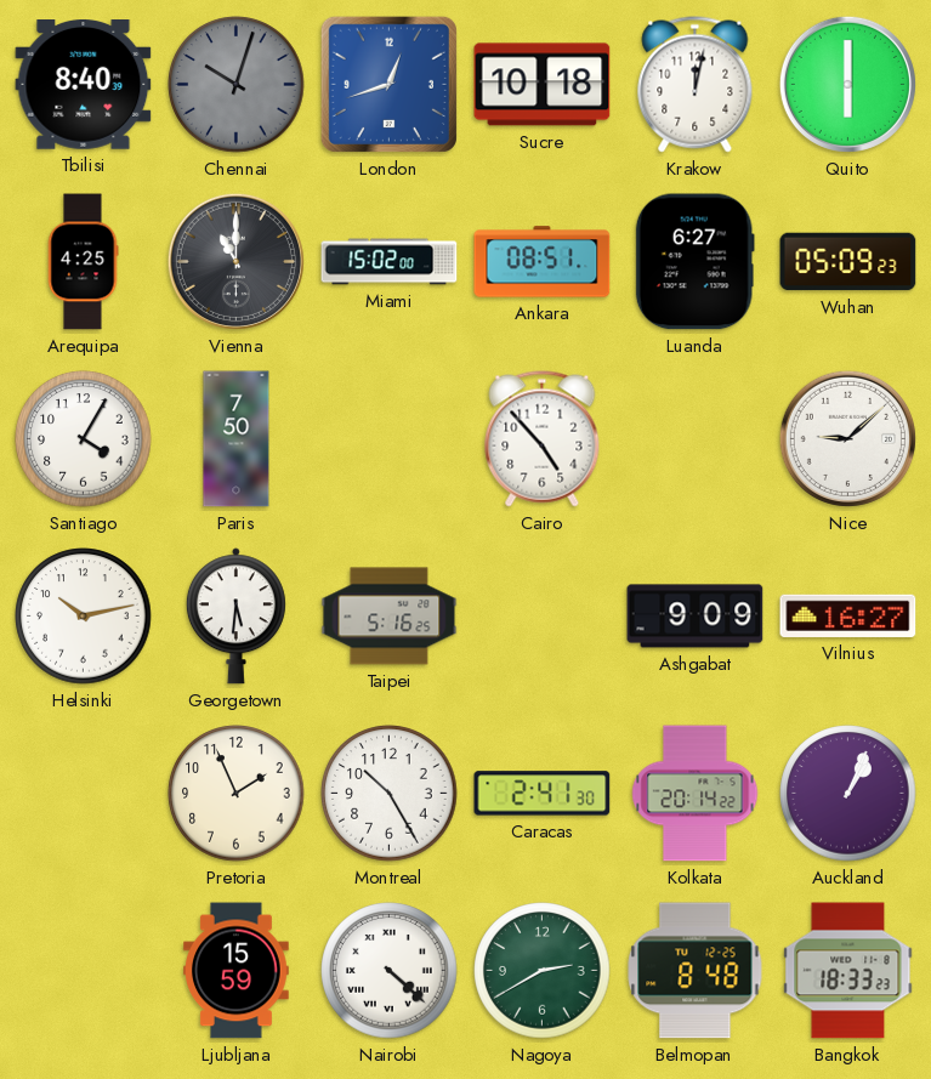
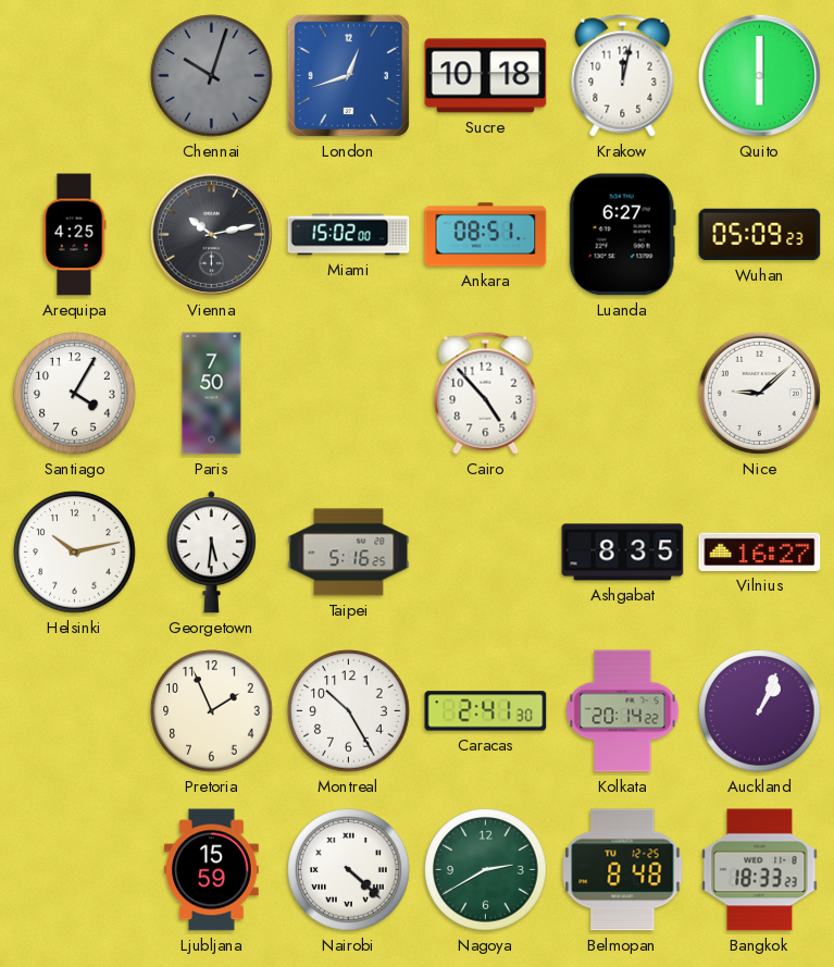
Tbilisi: 8:40 -> none (84, 85)
Vienna: 11:00 -> 10:13 (211, 234)
Ashgabat: 9:09 -> 8:35 (623, 553)
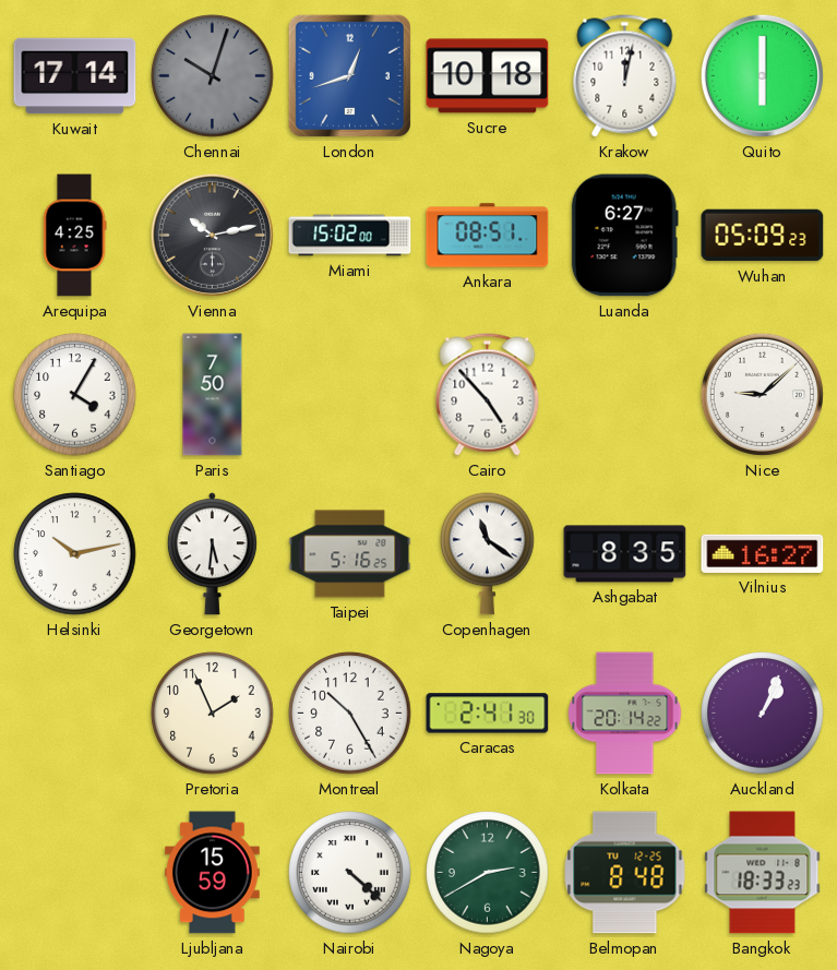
Kuwait: none -> 17:14 (75, 76)
Copenhagen: none -> 11:21 (488, 553)
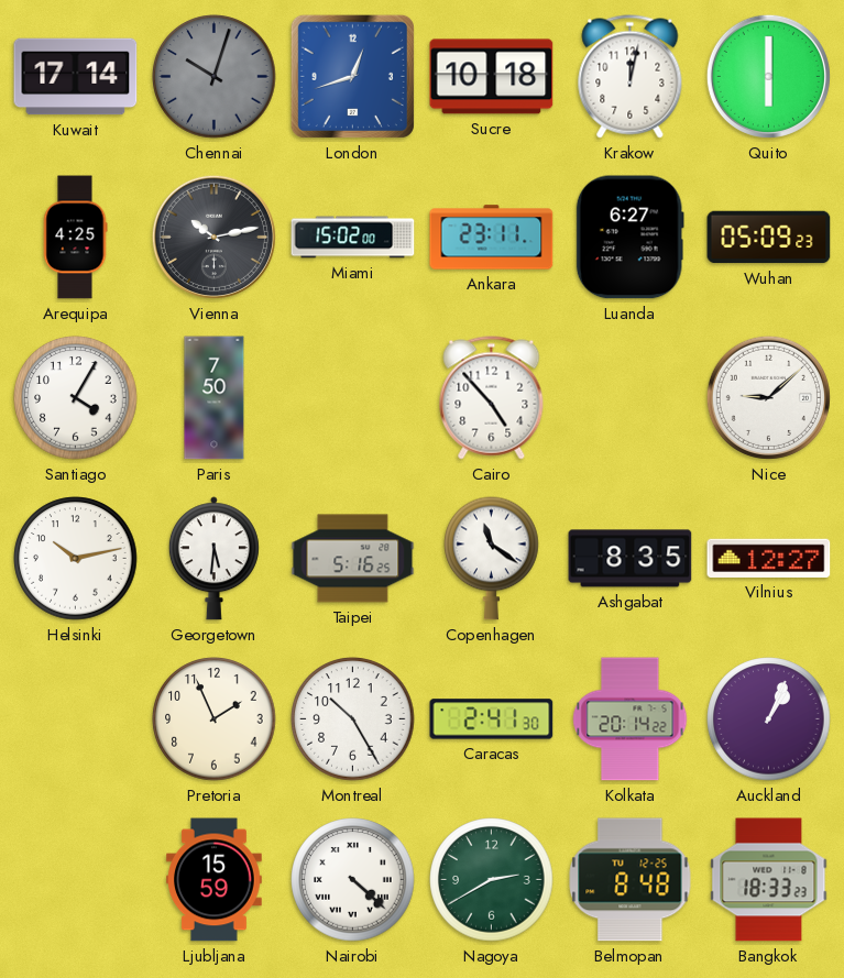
Ankara: 08:51 -> 23:11 (492, 238)
Vilnius: 16:27 -> 12:27 (769, 558)
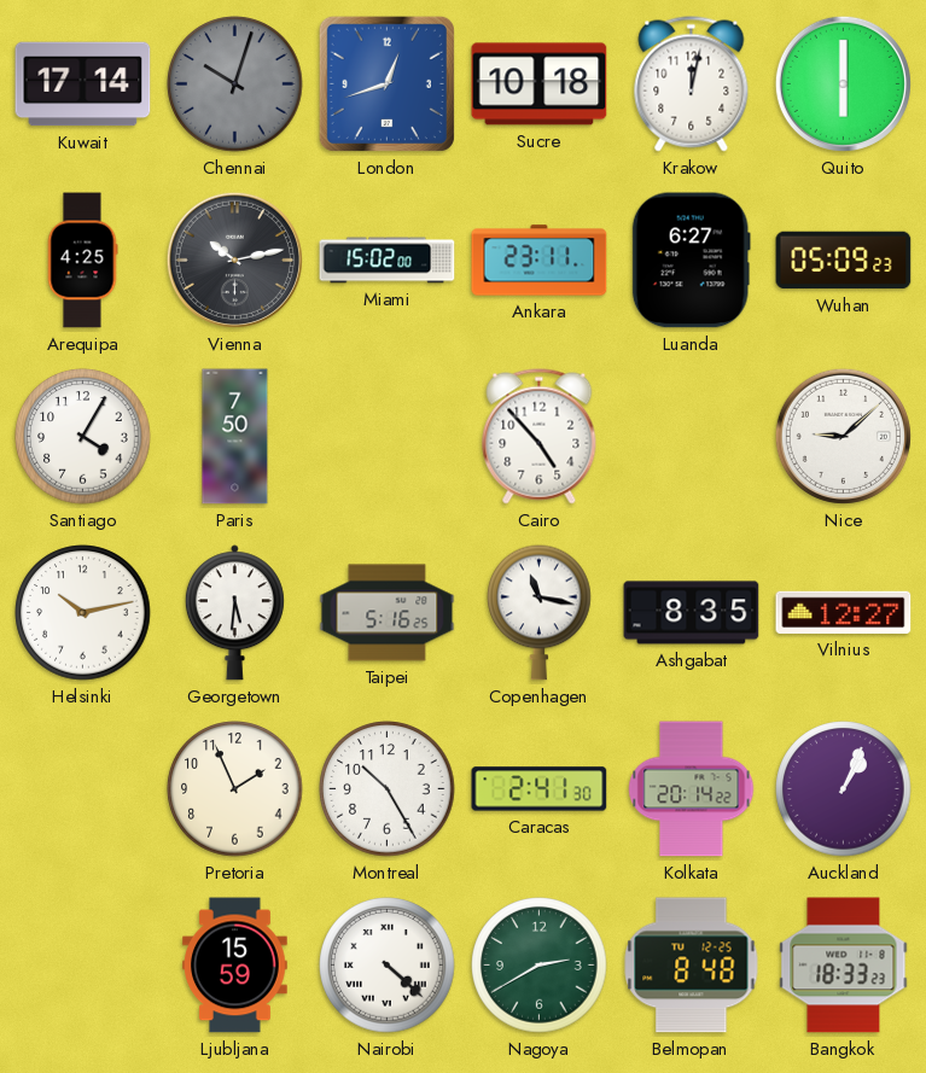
Copenhagen: 11:21 -> 11:17 (540, 612)
